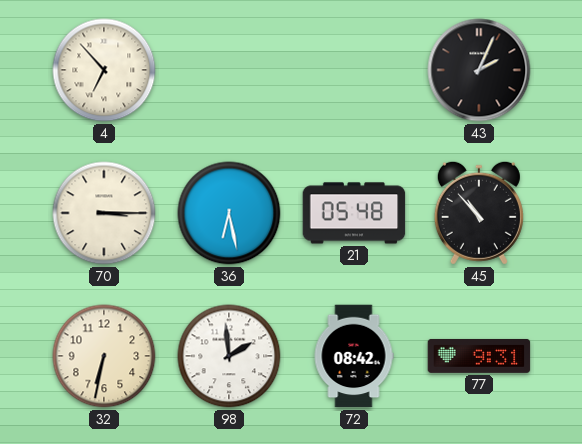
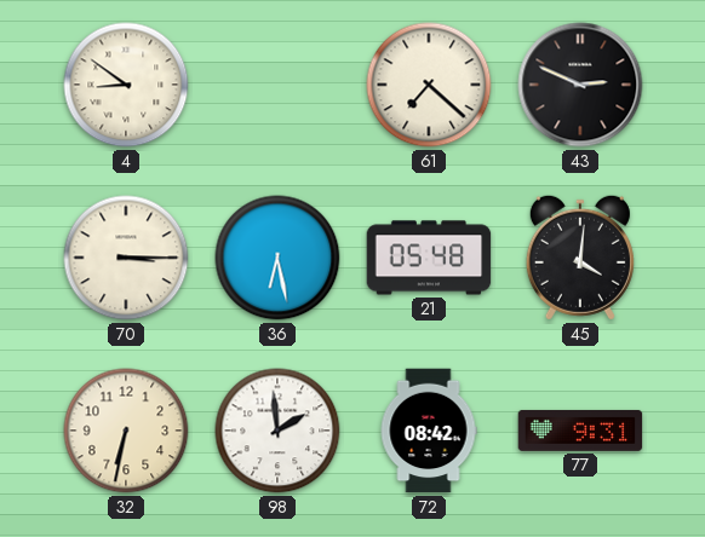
4: 6:53 -> 8:51 (126, 85)
61: none -> 7:22 (429, 85)
43: 2:04 -> 2:49 (580, 85)
45: 10:53 -> 4:01 (580, 258)
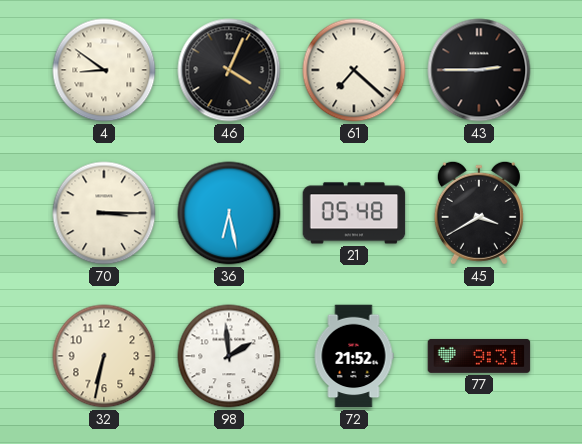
46: none -> 4:04 (229, 70)
43: 2:49 -> 2:45 (479, 70)
45: 4:01 -> 3:40 (479, 213)
72: 08:42 -> 21:52 (354, 356)
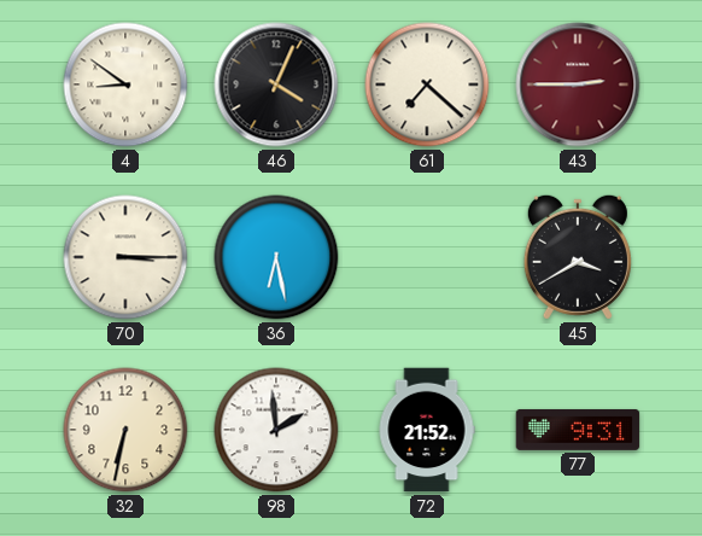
43 dial: black -> burgundy (578, 85)
21: 05:48 -> none (354, 213)
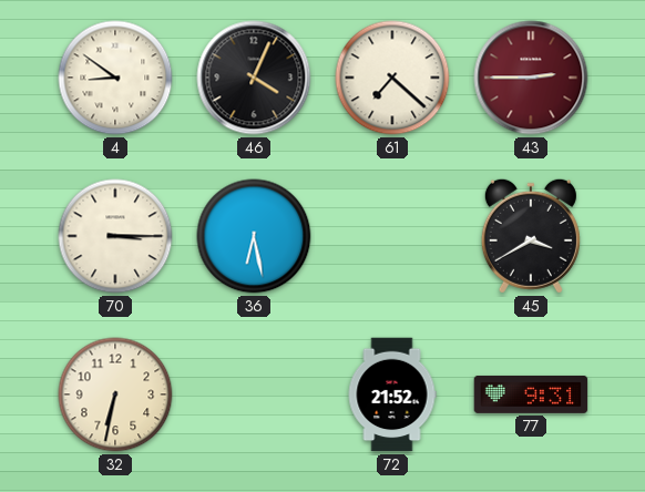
98: 1:59 -> none (276, 430)
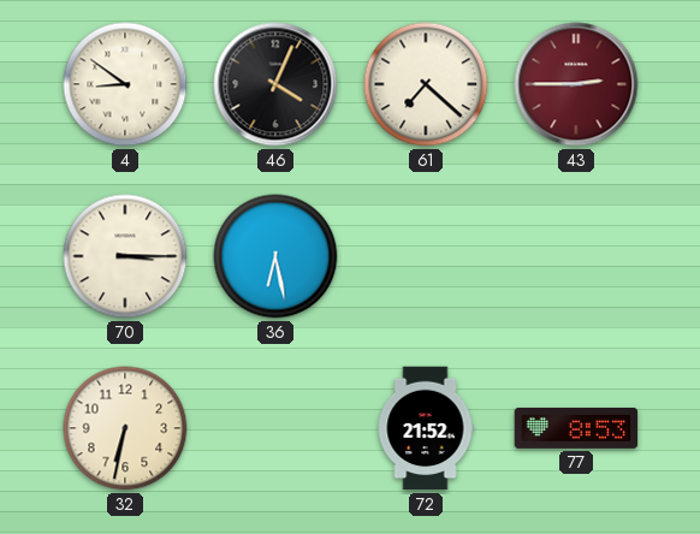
45: 3:40 -> none (531, 236)
77: 9:31 -> 8:53 (576, 428)
